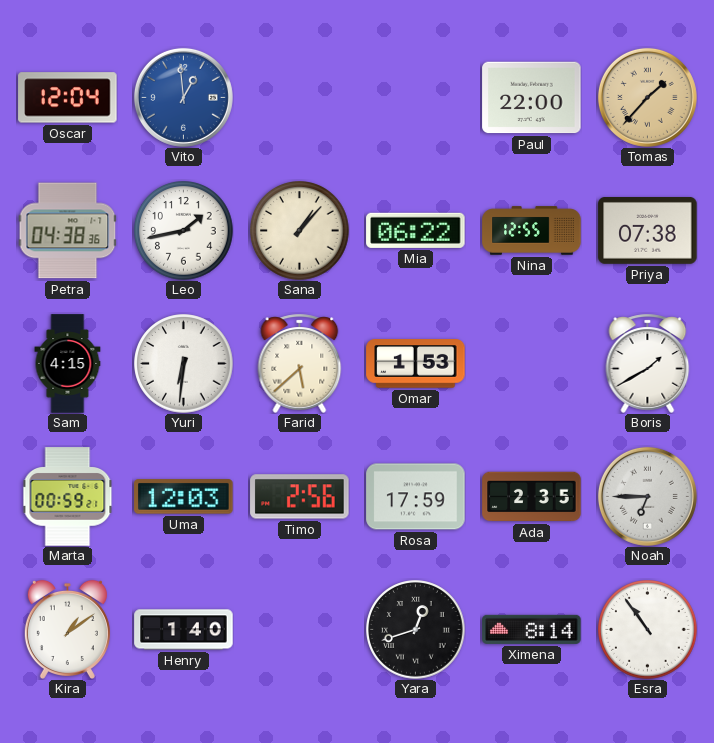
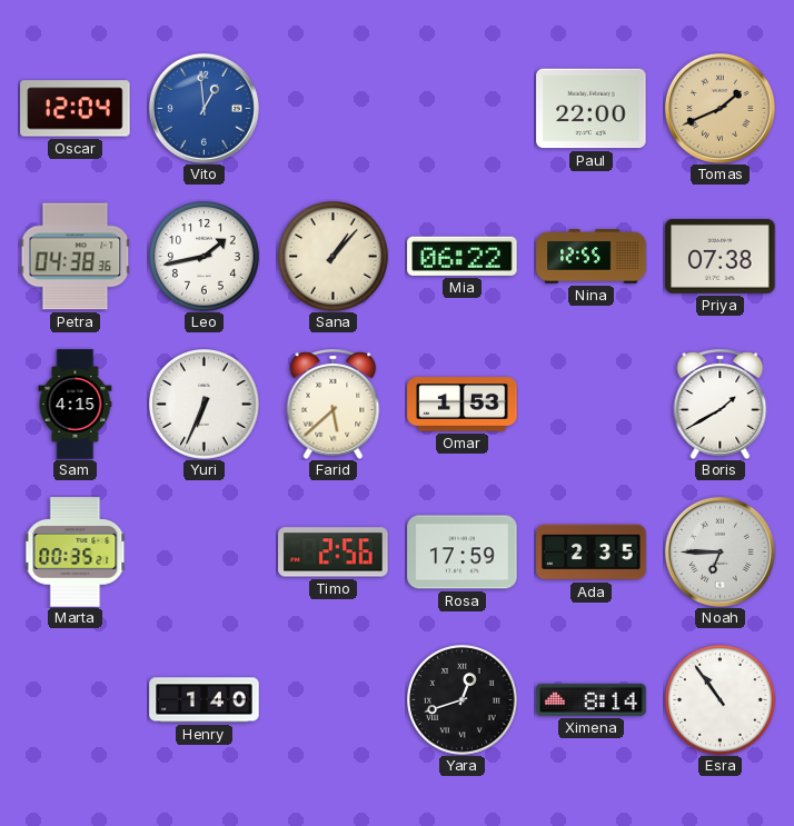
Tomas: 1:37 -> 1:41 (719, 108)
Yuri: 6:31 -> 6:34 (205, 405)
Marta: 00:59 -> 00:35 (76, 553)
Uma: 12:03 -> none (184, 497)
Kira: 1:09 -> none (67, 629)
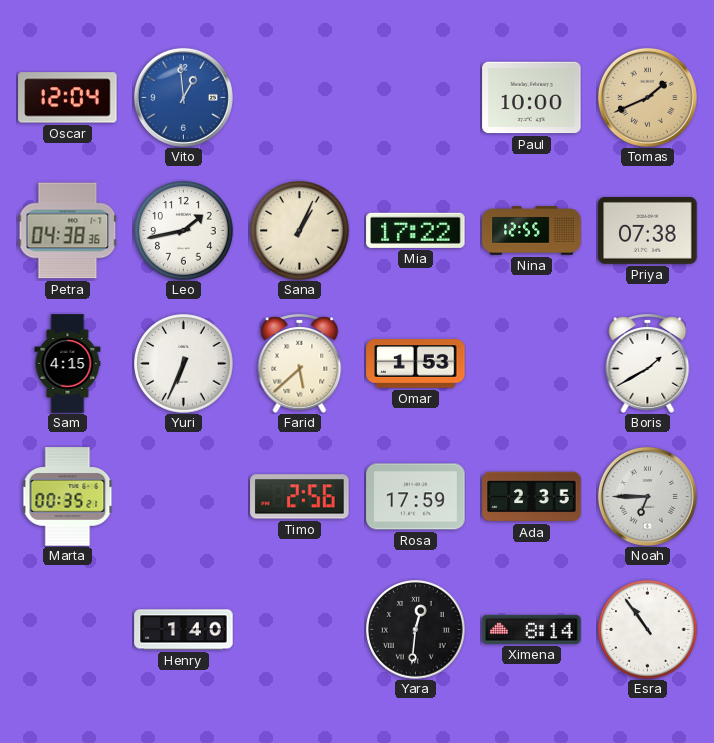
Paul: 22:00 -> 10:00 (532, 98)
Sana: 1:07 -> 1:04 (300, 231)
Mia: 06:22 -> 17:22 (416, 230)
Yara: 12:42 -> 12:31 (416, 630)
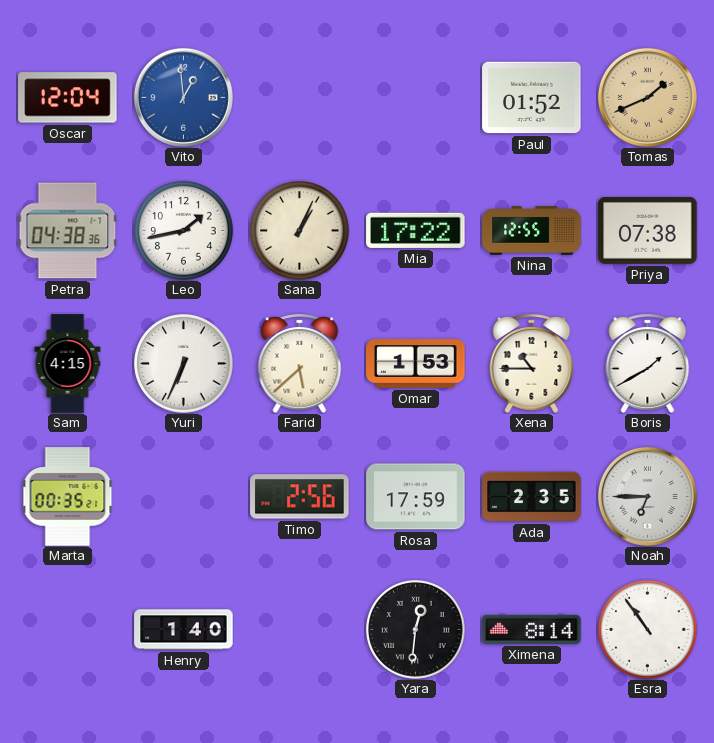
Paul: 10:00 -> 01:52 (532, 98)
Xena: none -> 10:45 (532, 363)
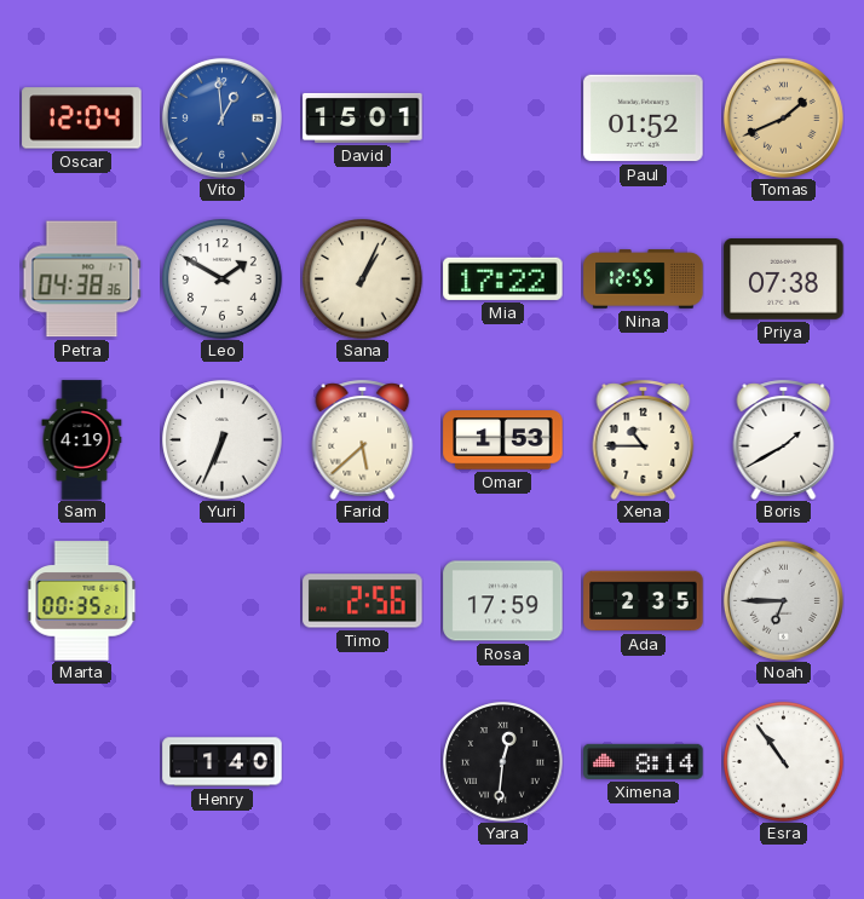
David: none -> 15:01 (363, 117)
Leo: 1:43 -> 1:50 (223, 280)
Sam: 4:15 -> 4:19 (82, 440)
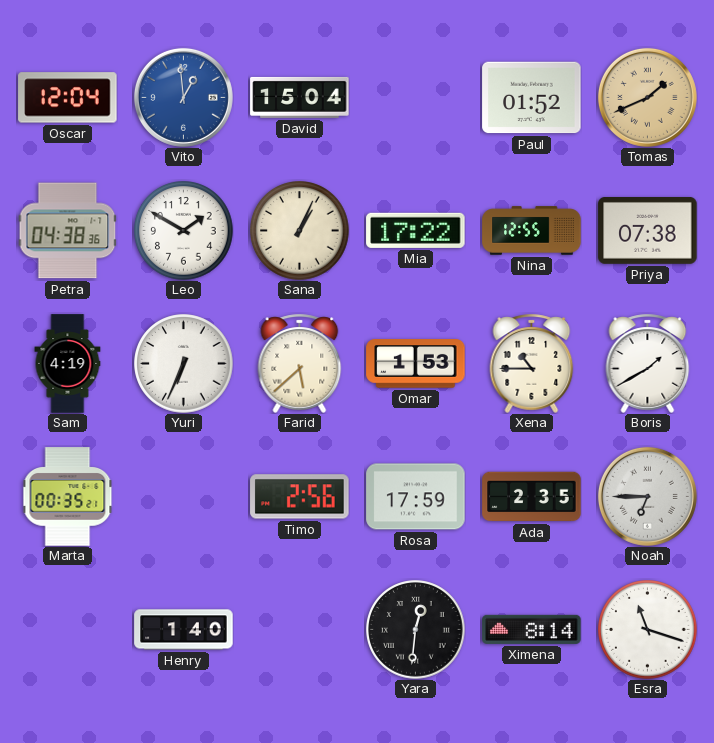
David: 15:01 -> 15:04 (300, 97)
Esra: 10:54 -> 11:18 (648, 630)
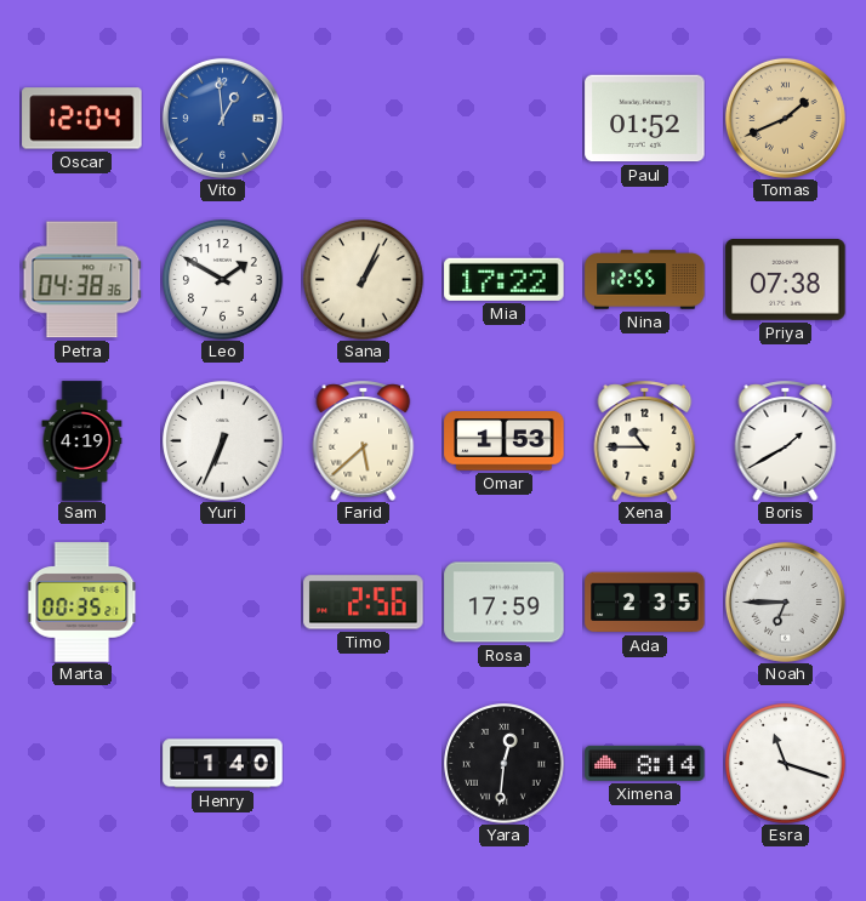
David: 15:04 -> none (300, 97)
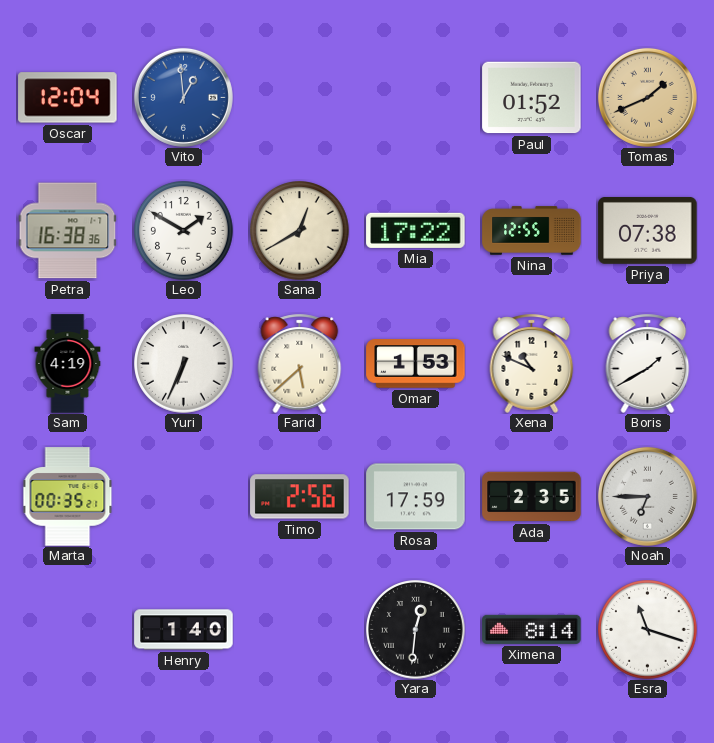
Petra: 04:38 -> 16:38 (67, 231)
Sana: 1:04 -> 12:40 (300, 231)
Xena: 10:45 -> 10:49 (532, 363)
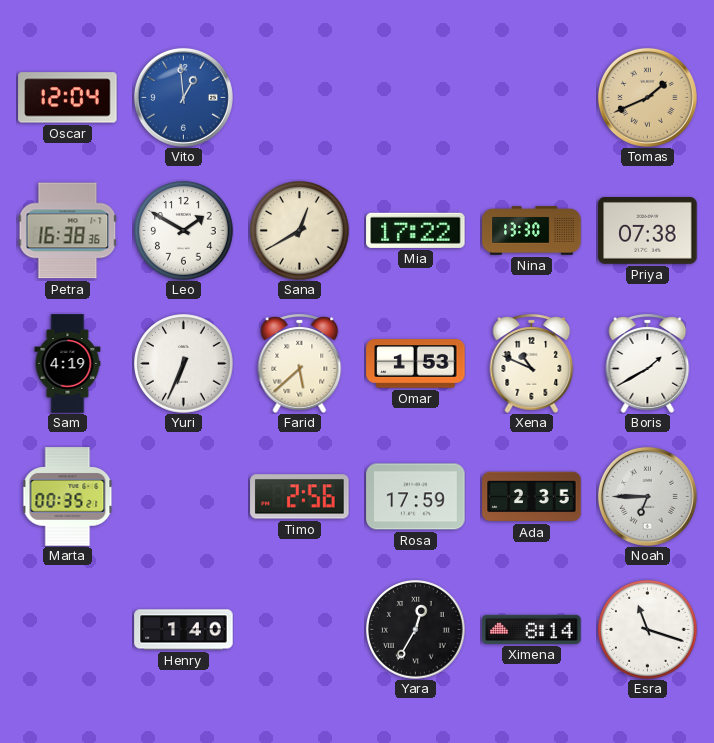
Paul: 01:52 -> none (532, 98)
Nina: 12:55 -> 13:30 (532, 231)
Yara: 12:31 -> 12:35 (416, 630)
